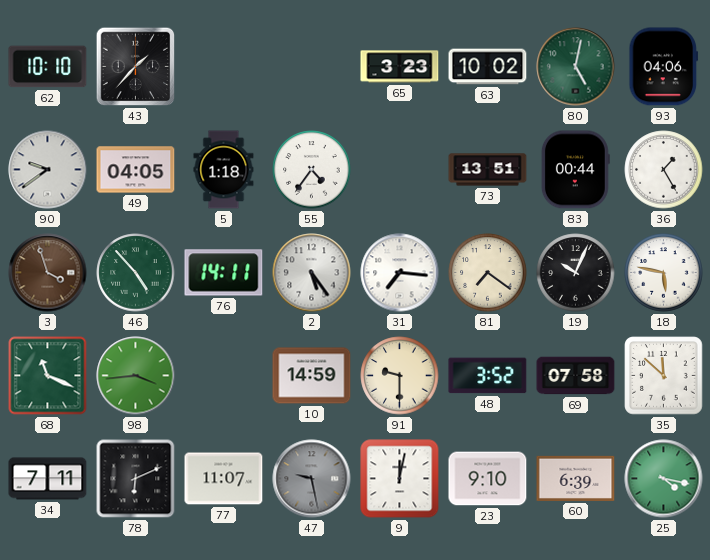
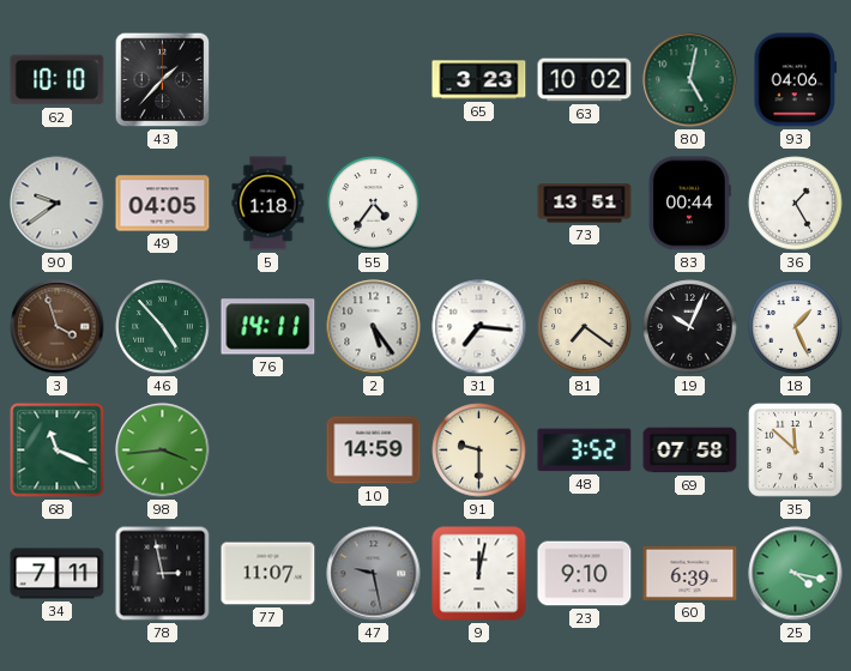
18: 5:47 -> 1:26 (796, 327)
78: 6:11 -> 2:58 (163, 574)
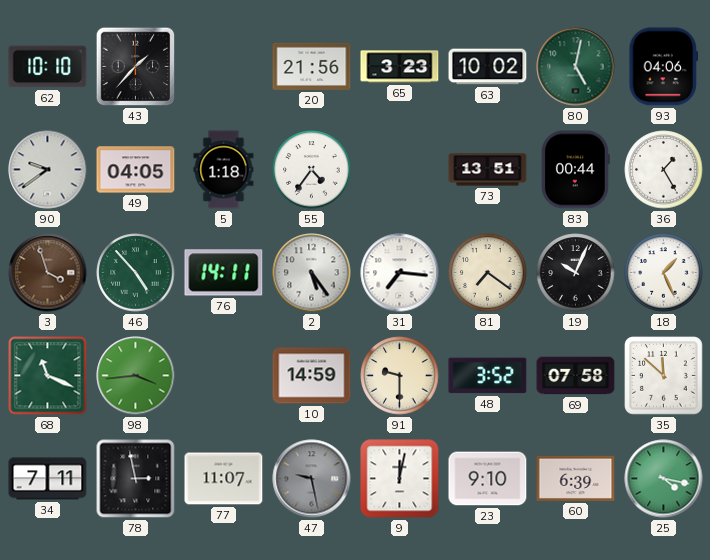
20: none -> 21:56 (312, 66)
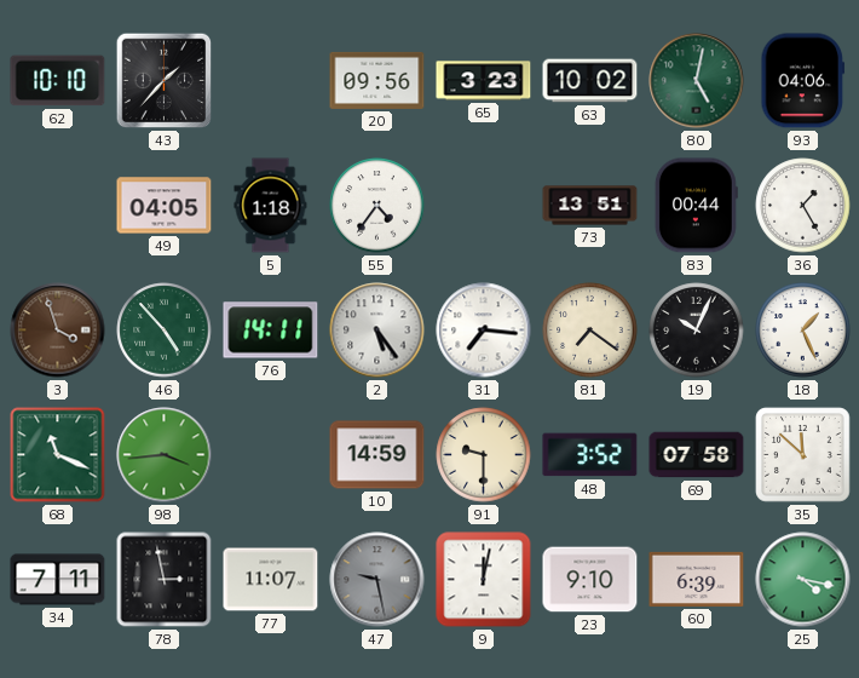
20: 21:56 -> 09:56 (377, 80)
90: 9:39 -> none (48, 170)
